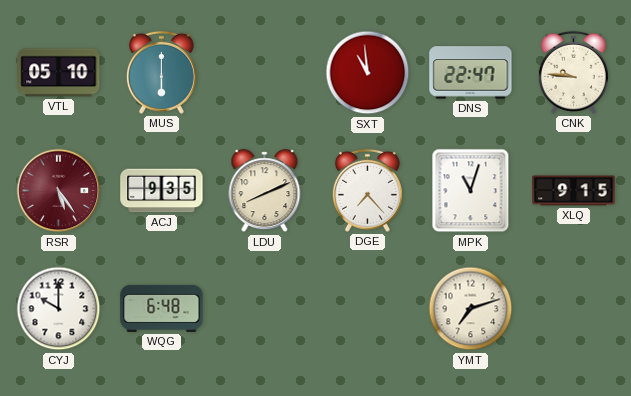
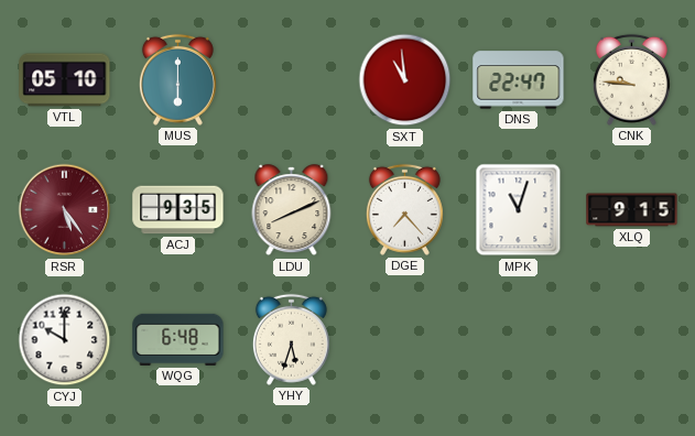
YHY: none -> 5:33 (291, 339)
YMT: 7:12 -> none (471, 309)
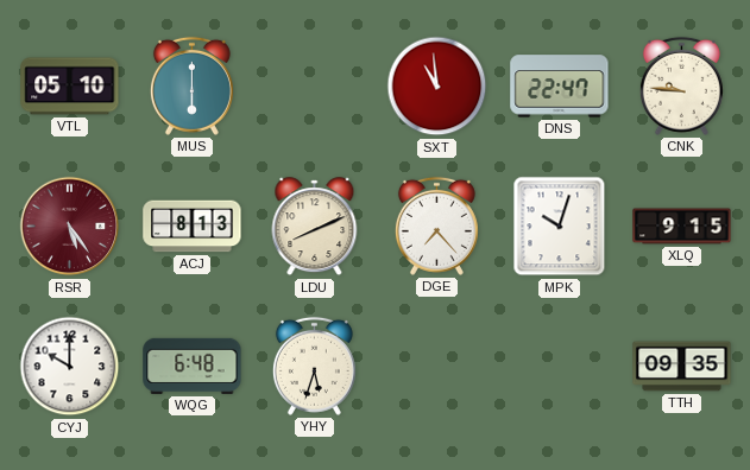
ACJ: 9:35 -> 8:13 (193, 227)
MPK: 11:03 -> 10:03 (560, 227)
TTH: none -> 09:35 (682, 367)
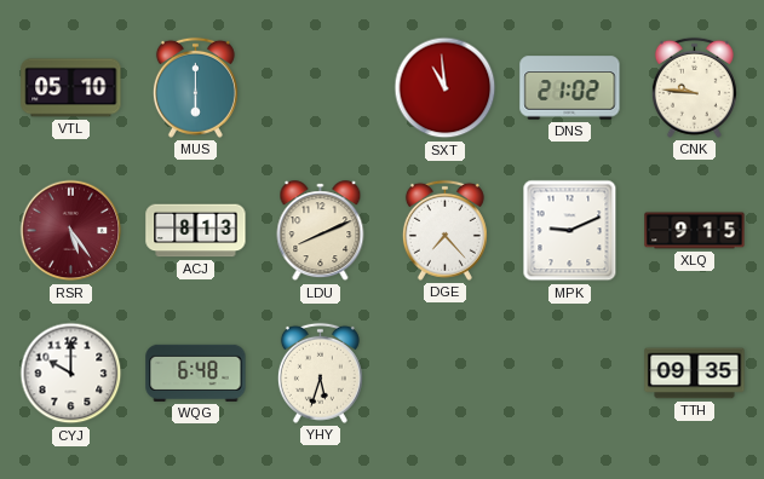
DNS: 22:47 -> 21:02 (570, 88)
MPK: 10:03 -> 9:11 (570, 231)
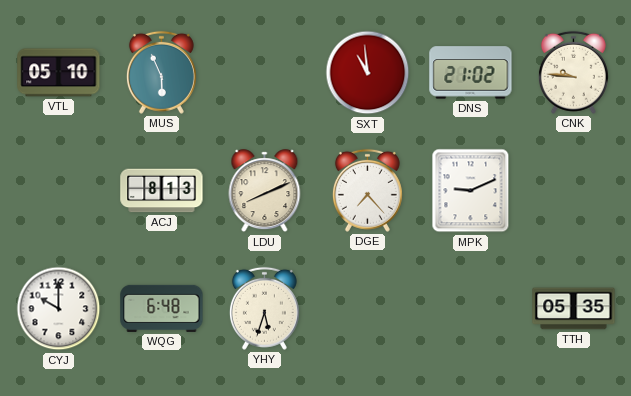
MUS: 6:00 -> 5:56 (161, 72)
RSR: 5:24 -> none (71, 231)
XLQ: 9:15 -> none (695, 231)
TTH: 09:35 -> 05:35 (574, 309)
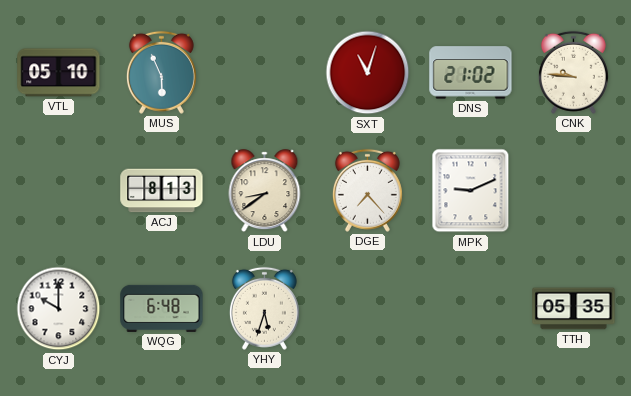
SXT: 10:59 -> 11:03 (368, 73)
LDU: 8:11 -> 8:39 (265, 191)
